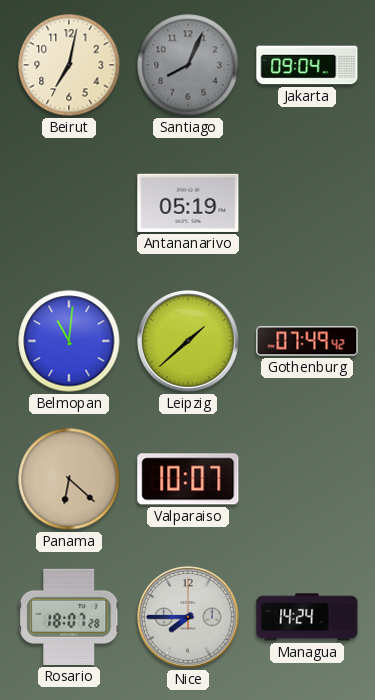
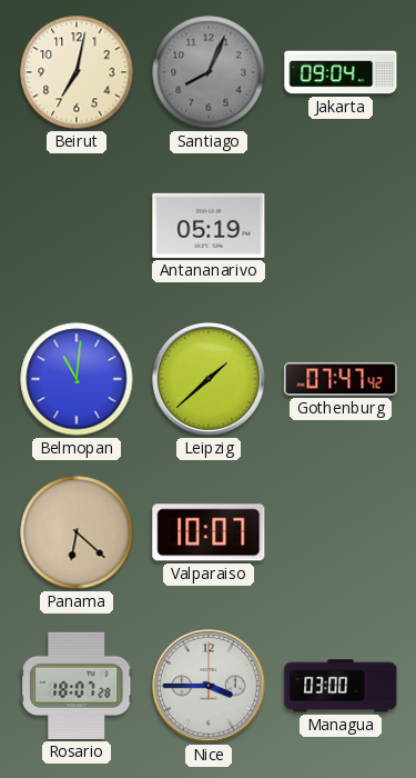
Gothenburg: 07:49 -> 07:47 (341, 379)
Nice: 7:45 -> 3:45 (209, 686)
Managua: 14:24 -> 03:00 (341, 686)
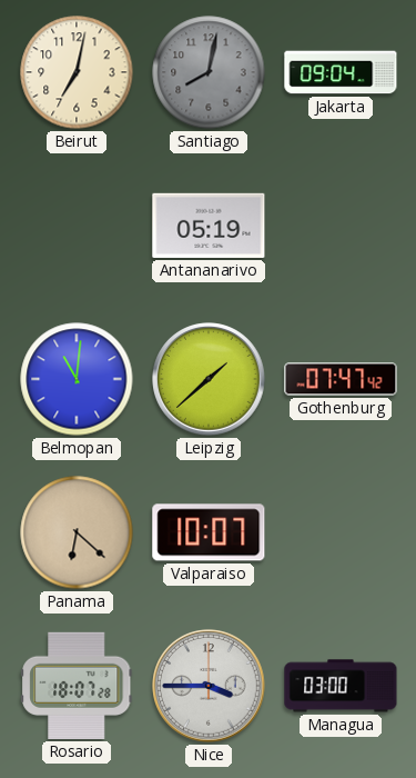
Santiago: 8:04 -> 8:02 (209, 72)
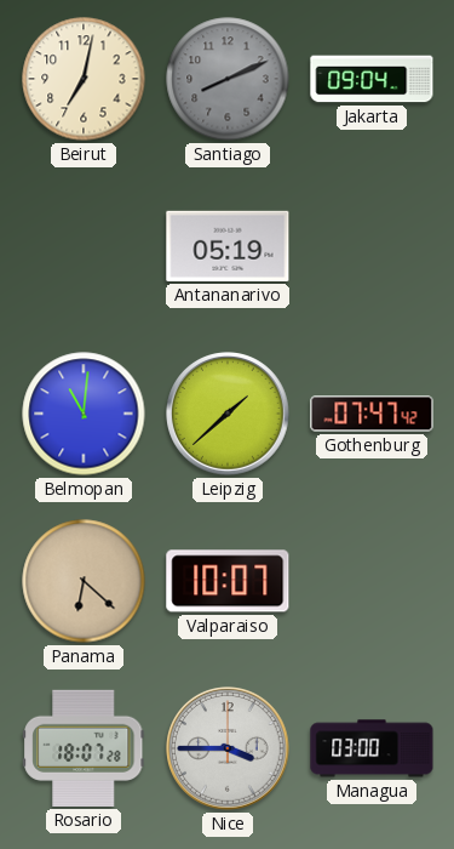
Santiago: 8:02 -> 8:11 (228, 79)
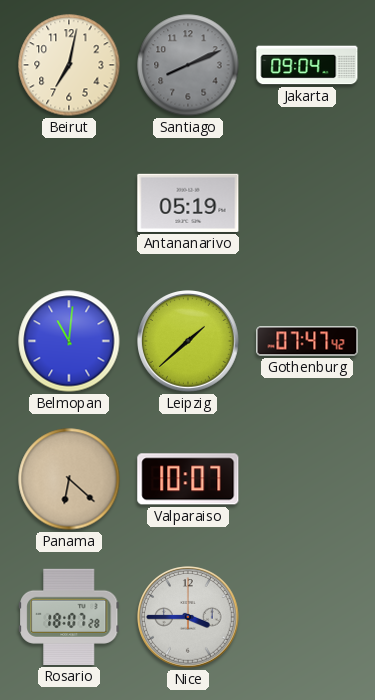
Managua: 03:00 -> none (372, 748)
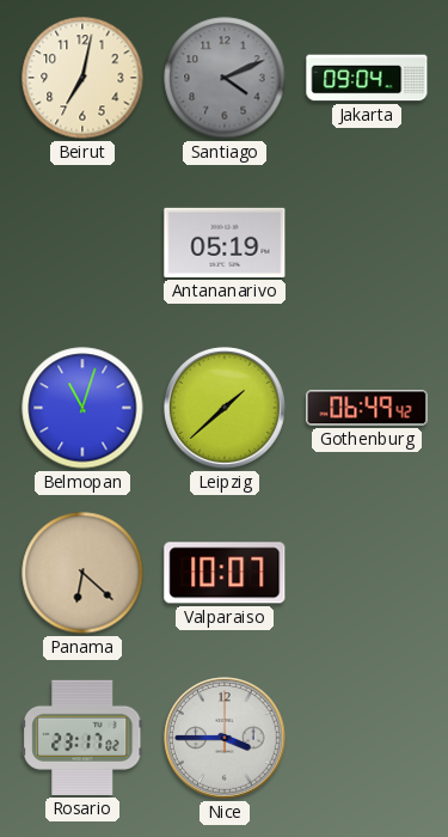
Santiago: 8:11 -> 4:11 (225, 78)
Belmopan: 11:01 -> 11:03 (82, 408)
Gothenburg: 07:47 -> 06:49 (367, 408)
Rosario: 18:07 -> 23:17 (82, 738)
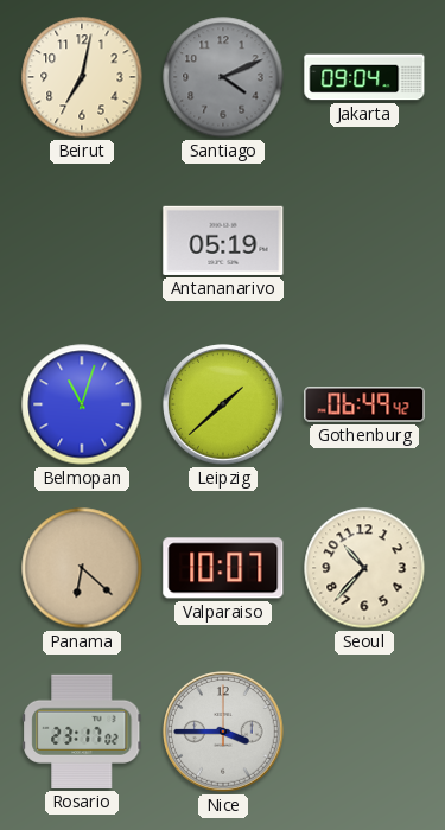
Seoul: none -> 10:37 (364, 568)
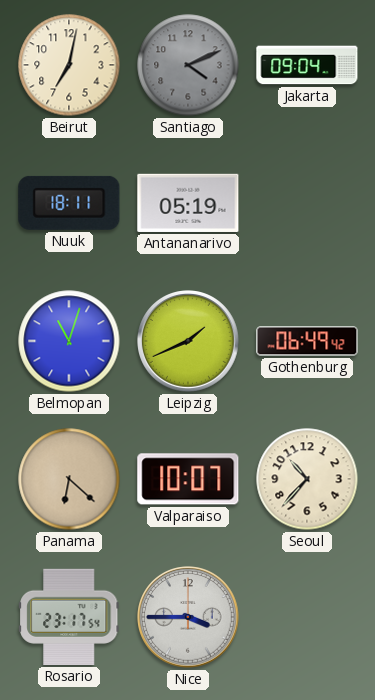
Nuuk: none -> 18:11 (69, 203)
Leipzig: 1:38 -> 1:41 (188, 341)
Rosario: 23:17:02 -> 23:17:54 (69, 617)
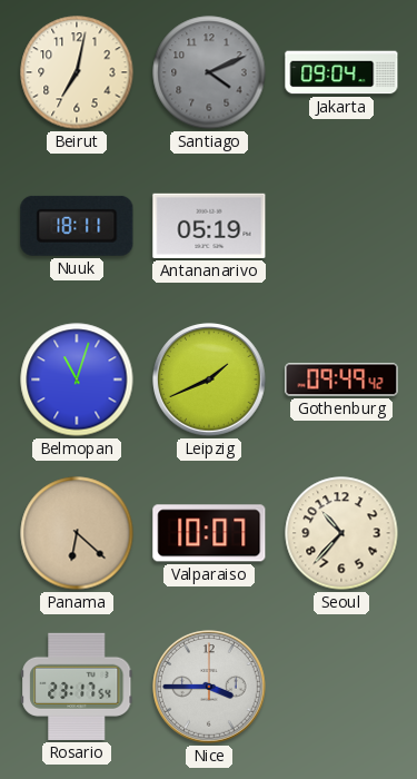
Gothenburg: 06:49 -> 09:49 (341, 379)
